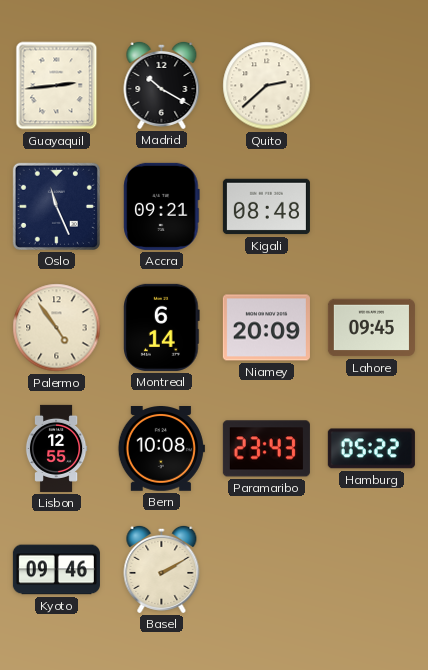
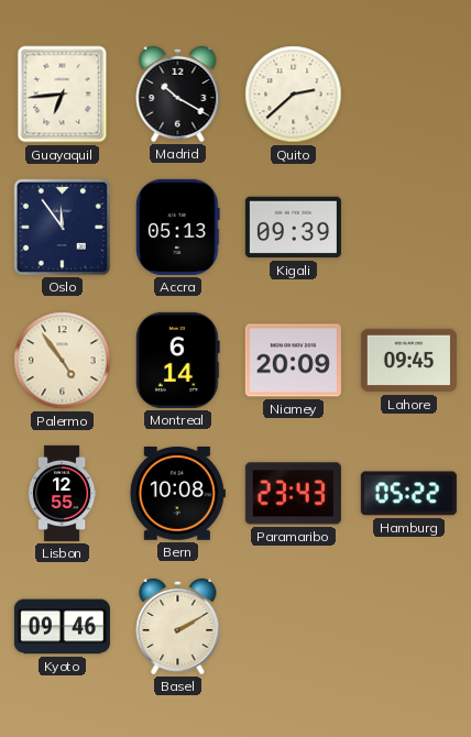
Guayaquil: 2:44 -> 6:44 (63, 95)
Oslo: 11:26 -> 11:54 (62, 227)
Accra: 09:21 -> 05:13 (178, 227)
Kigali: 08:48 -> 09:39 (293, 228)
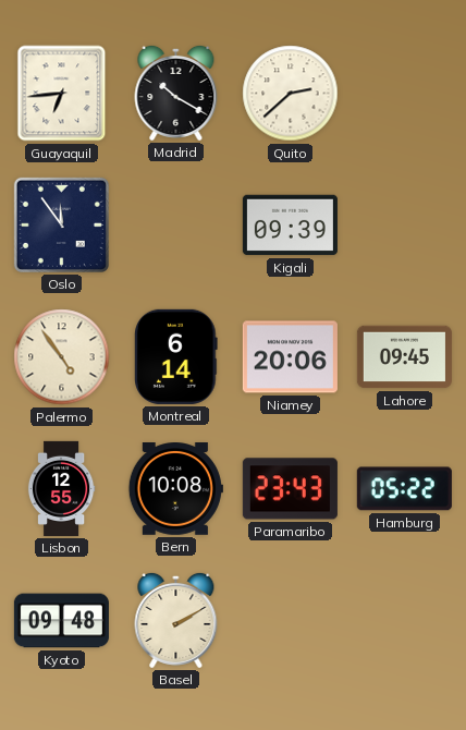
Accra: 05:13 -> none (178, 227)
Niamey: 20:09 -> 20:06 (290, 357)
Kyoto: 09:46 -> 09:48 (61, 621)
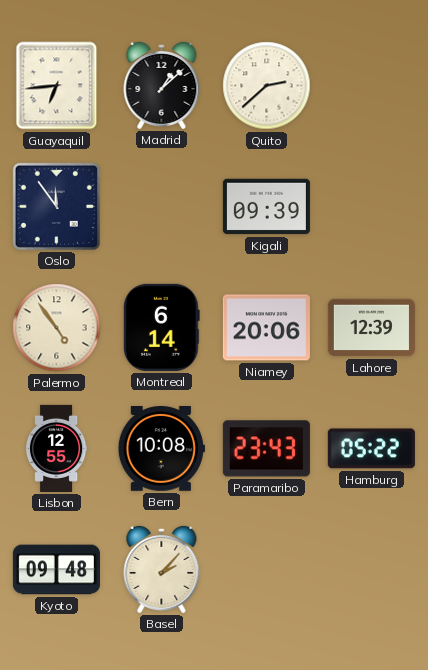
Madrid: 10:20 -> 1:08 (162, 85)
Lahore: 09:45 -> 12:39 (371, 328)
Basel: 2:10 -> 2:07 (162, 569)
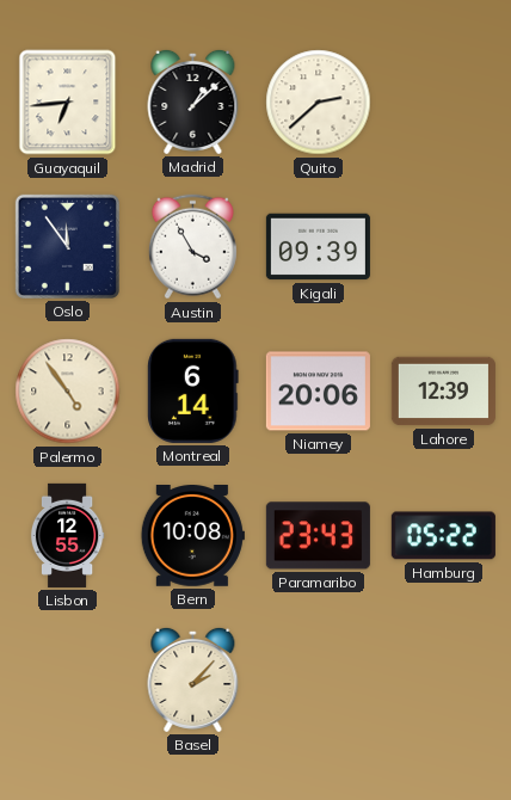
Austin: none -> 3:55 (192, 247)
Kyoto: 09:48 -> none (56, 570)
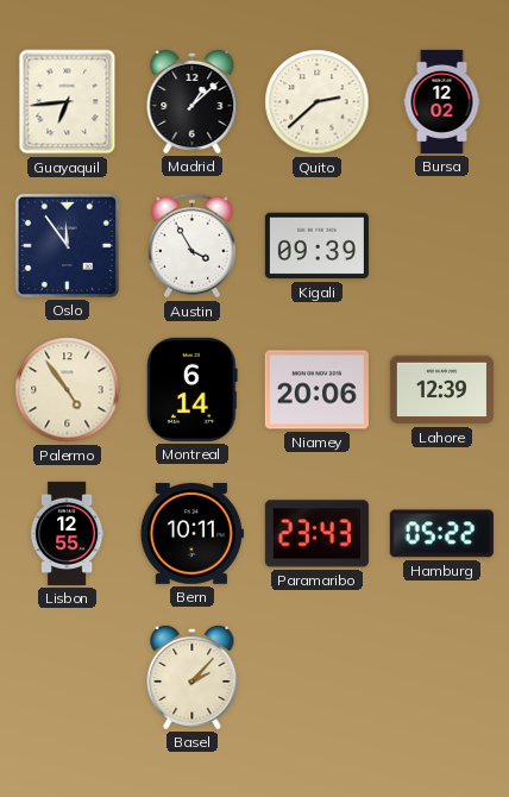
Bursa: none -> 12:02 (442, 101)
Bern: 10:08 -> 10:11 (191, 534)
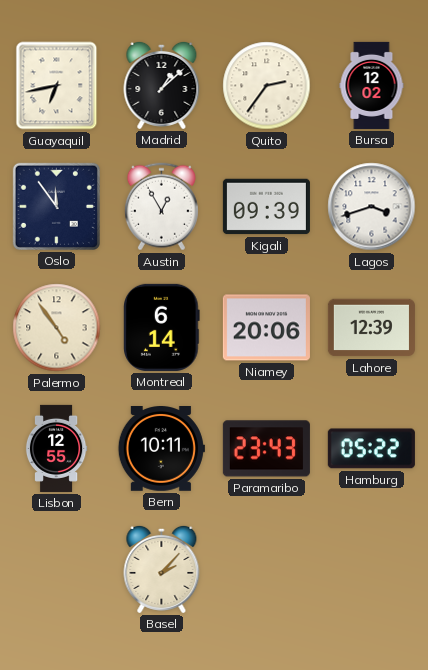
Guayaquil: 6:44 -> 6:43 (57, 86)
Quito: 2:38 -> 2:36 (267, 86)
Austin: 3:55 -> 12:55 (161, 207)
Lagos: none -> 3:42 (372, 207)
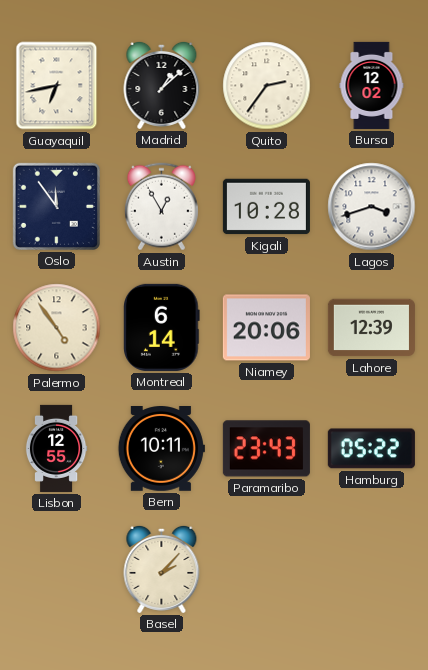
Kigali: 09:39 -> 10:28 (266, 207)
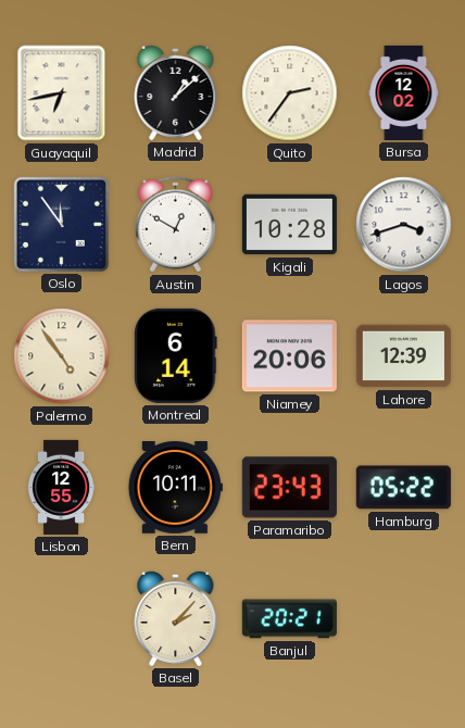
Austin: 12:55 -> 12:50 (175, 225)
Banjul: none -> 20:21 (289, 619)
